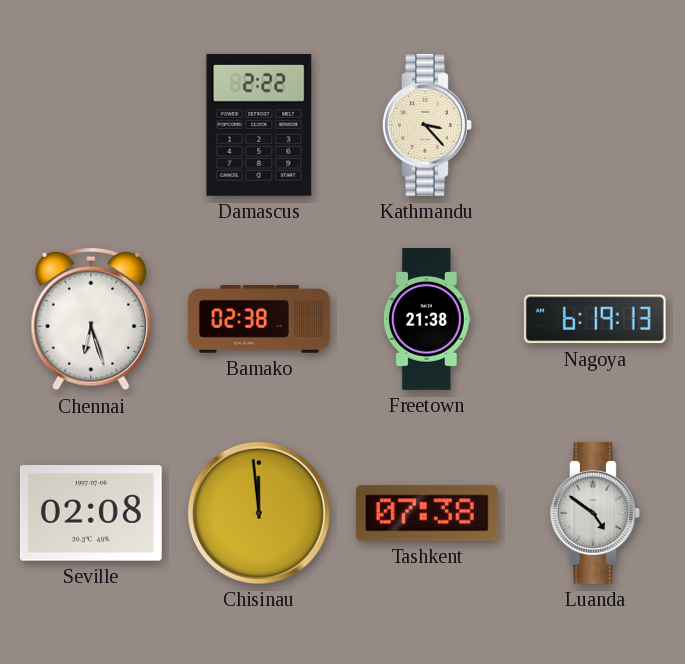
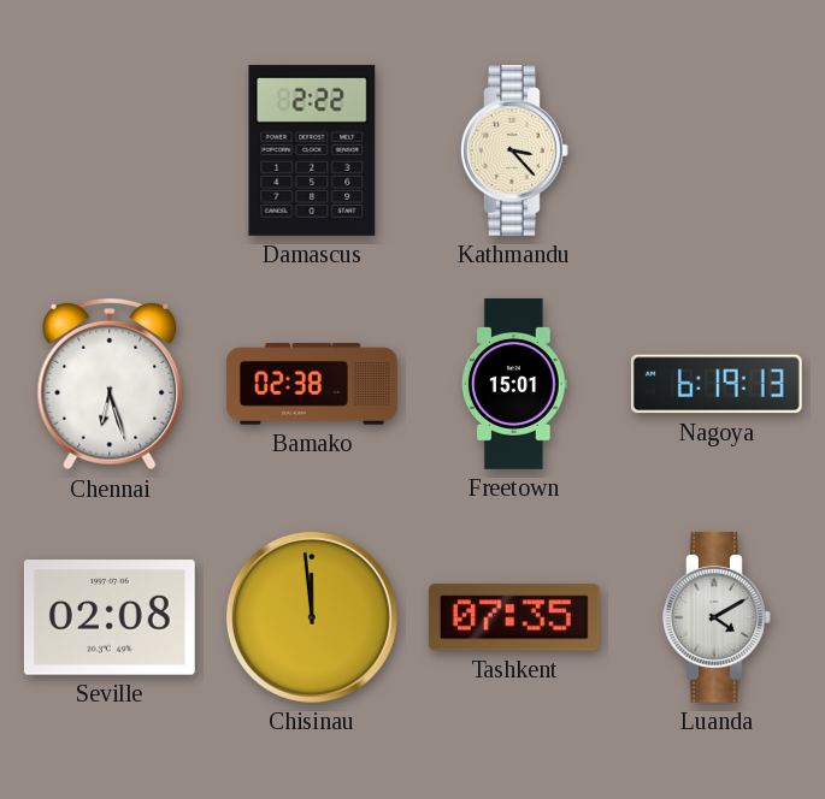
Freetown: 21:38 -> 15:01 (514, 385)
Tashkent: 07:38 -> 07:35 (514, 617)
Luanda: 4:51 -> 4:10 (718, 617)
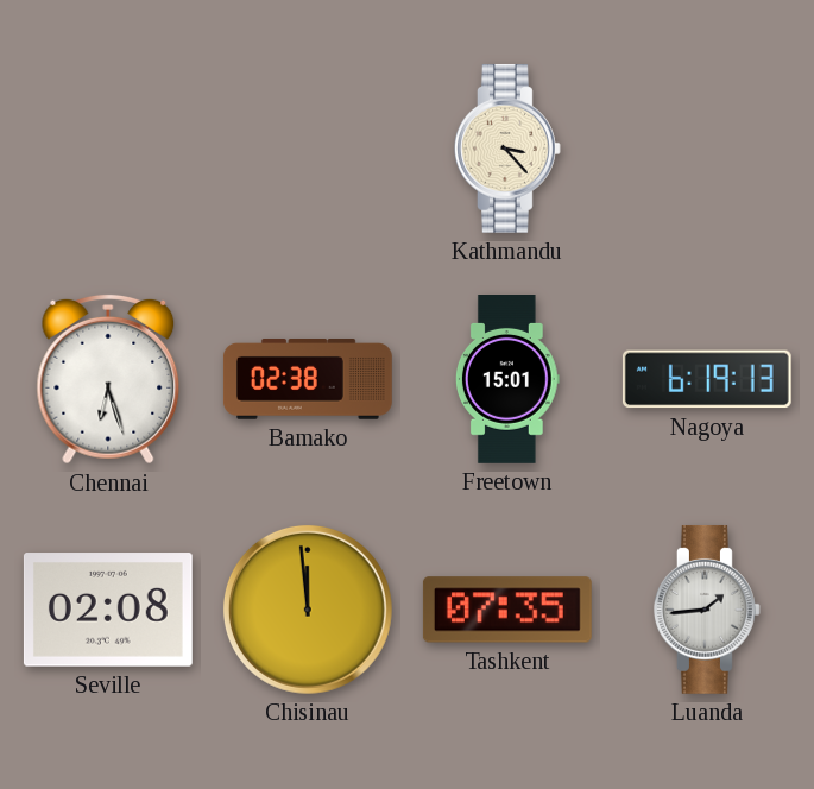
Damascus: 2:22 -> none (312, 150)
Luanda: 4:10 -> 1:44 (708, 610)
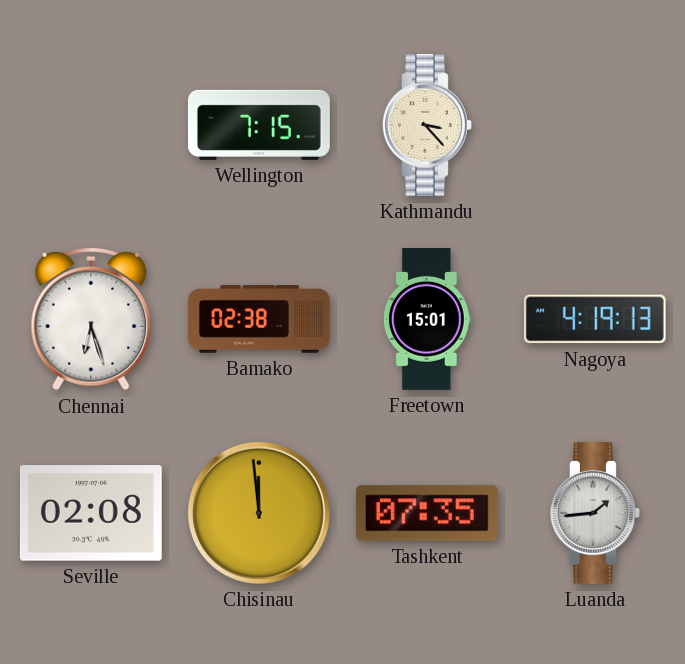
Wellington: none -> 7:15 (259, 125)
Nagoya: 6:19 -> 4:19 (595, 319)
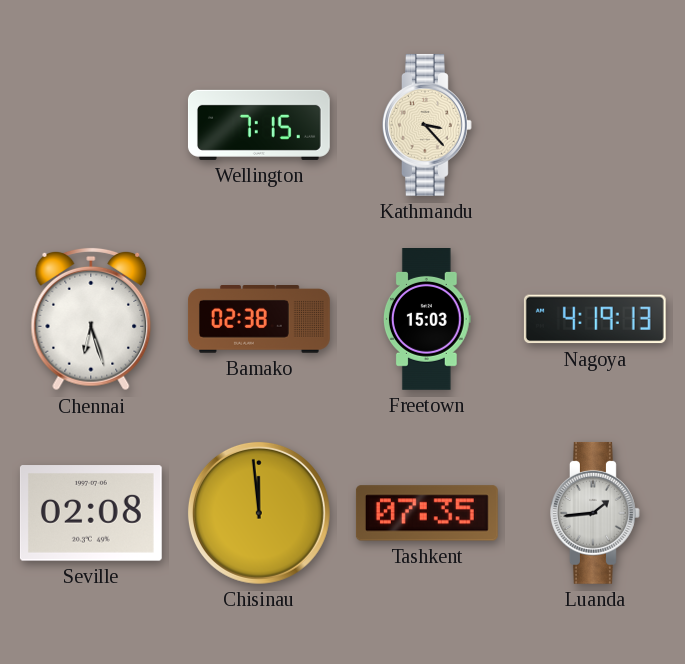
Freetown: 15:01 -> 15:03 (427, 320)
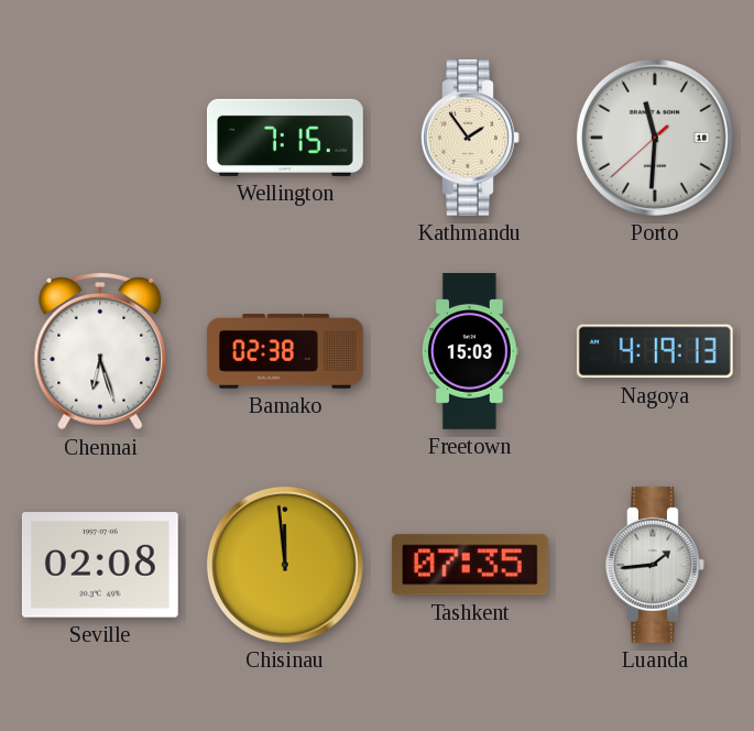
Kathmandu: 3:23 -> 1:54 (471, 138)
Porto: none -> 11:30 (655, 138)
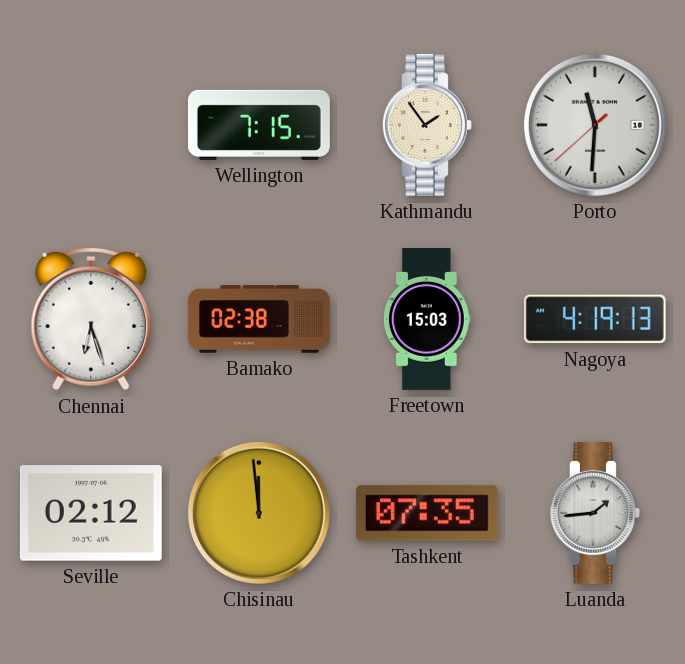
Seville: 02:08 -> 02:12 (91, 513)
